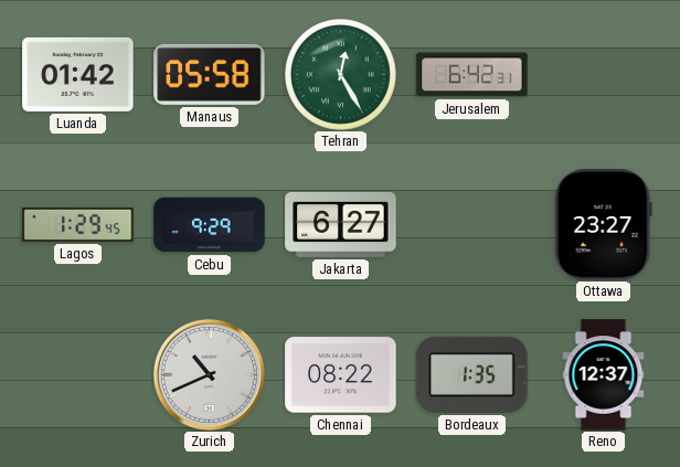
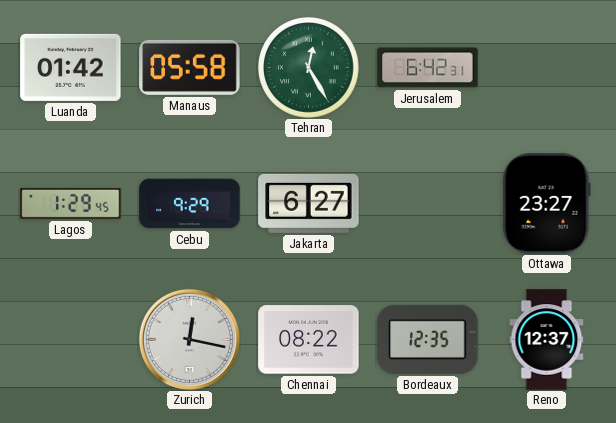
Zurich: 10:41 -> 12:17 (189, 339)
Bordeaux: 1:35 -> 12:35 (428, 339)
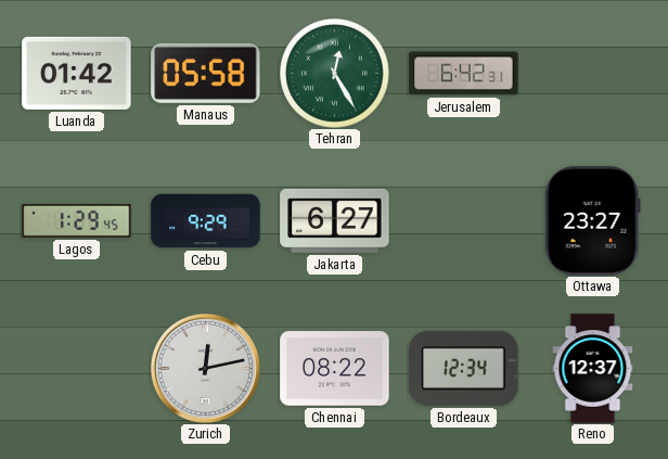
Zurich: 12:17 -> 12:13 (205, 368)
Bordeaux: 12:35 -> 12:34 (464, 368)
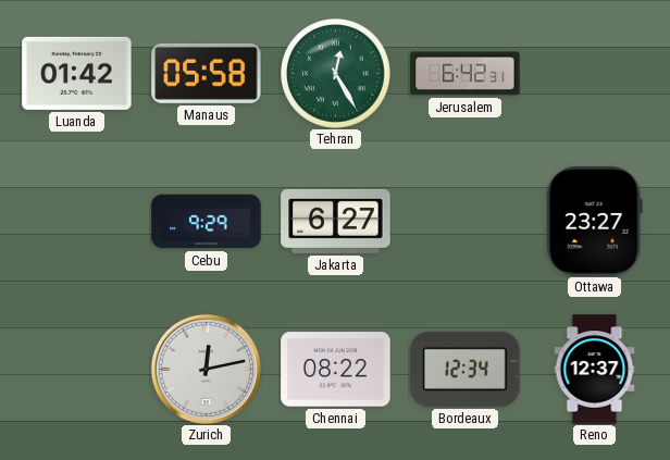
Lagos: 1:29 -> none (77, 220)
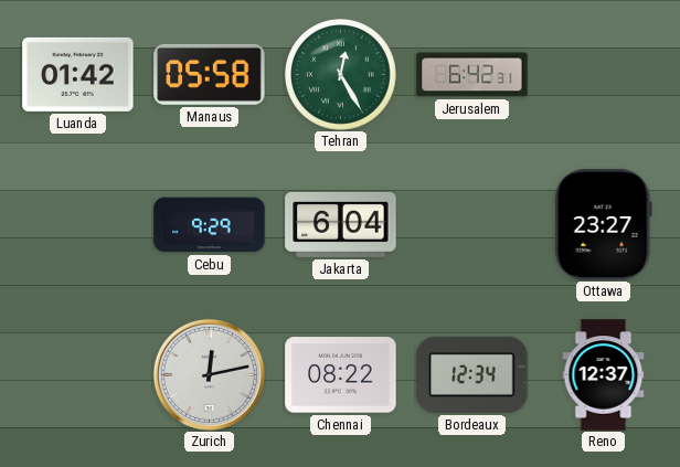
Jakarta: 6:27 -> 6:04 (341, 224)
